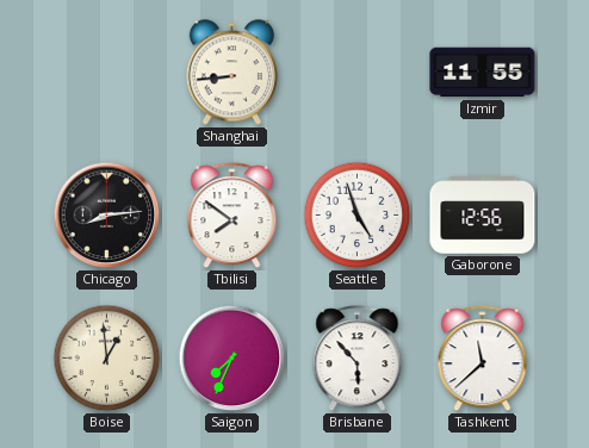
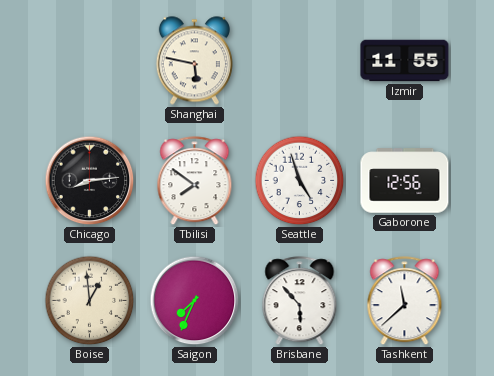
Shanghai: 8:44 -> 5:47 (194, 61)
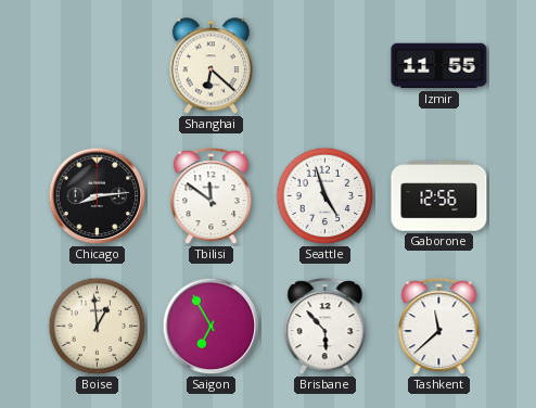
Shanghai: 5:47 -> 6:22 (210, 66)
Tbilisi: 7:51 -> 11:51 (212, 196)
Saigon: 7:34 -> 6:55 (212, 327)
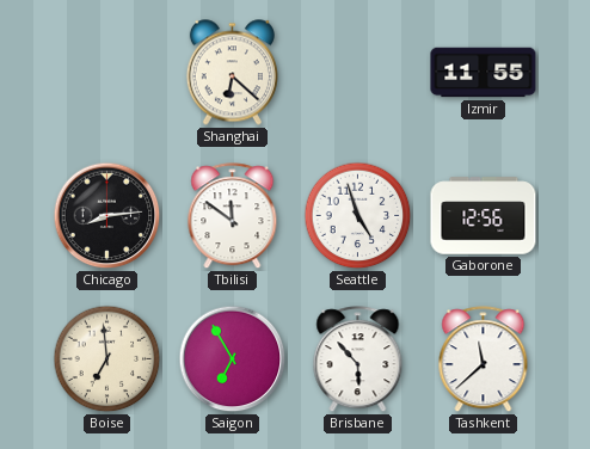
Boise: 12:59 -> 6:59 (107, 359)
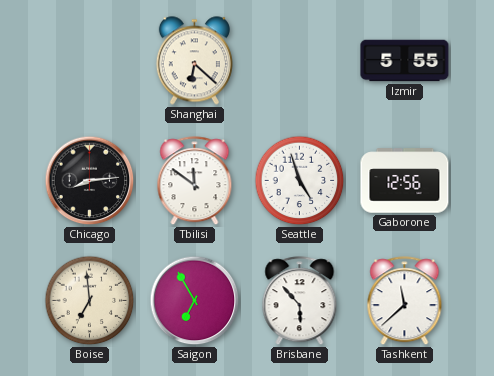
Izmir: 11:55 -> 5:55 (405, 61)
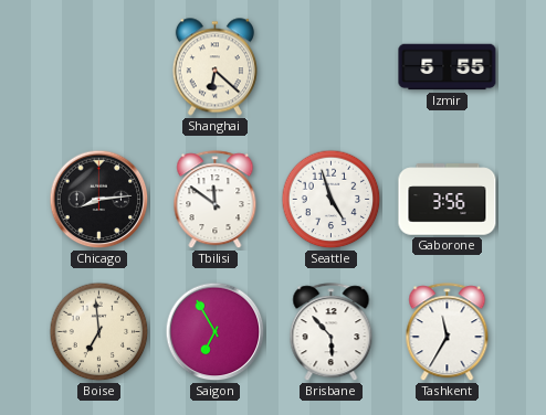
Gaborone: 12:56 -> 3:56 (448, 200)
Tashkent: 11:38 -> 11:35 (448, 332)
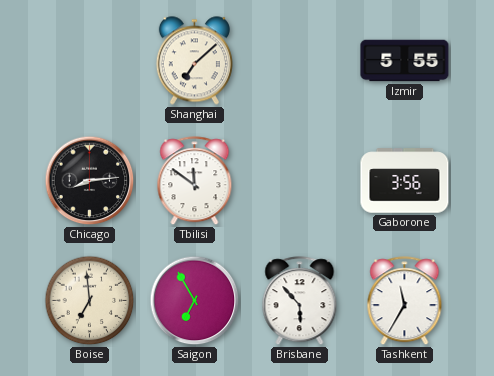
Shanghai: 6:22 -> 7:08 (194, 61)
Seattle: 4:57 -> none (332, 200)
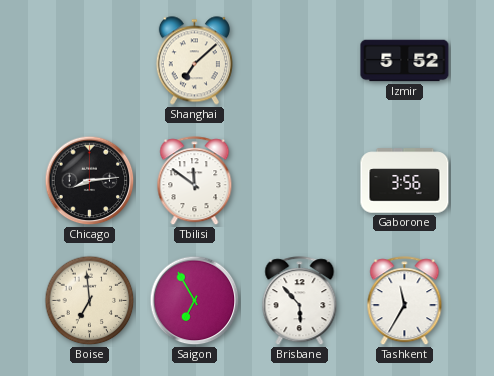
Izmir: 5:55 -> 5:52 (405, 61)
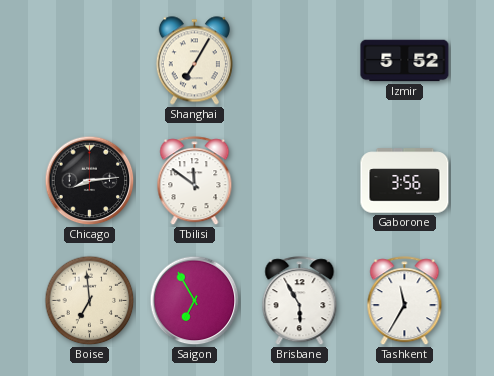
Shanghai: 7:08 -> 7:05 (194, 61)
Brisbane: 5:53 -> 5:55 (300, 301)
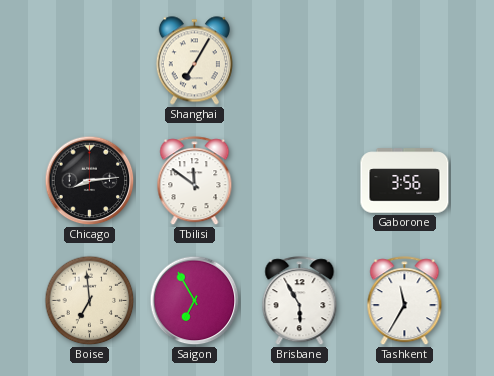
Izmir: 5:52 -> none (405, 61)
